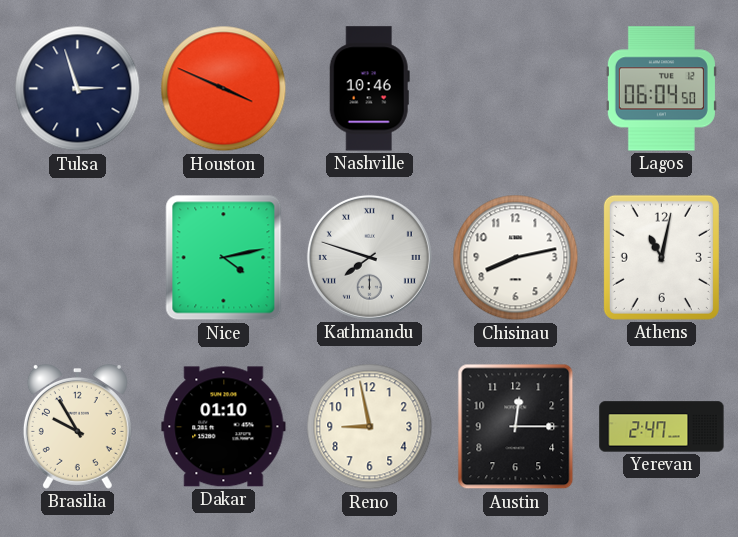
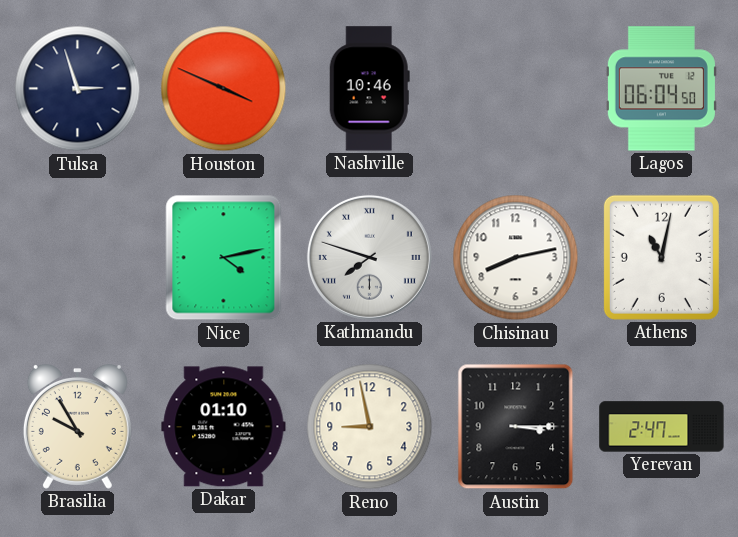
Austin: 12:15 -> 3:15 (516, 427)
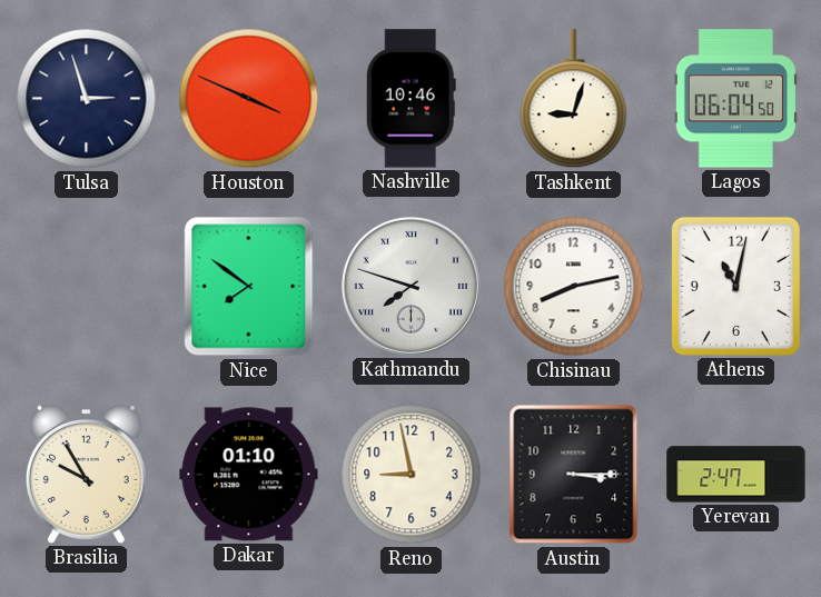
Tashkent: none -> 9:03 (574, 99)
Nice: 4:13 -> 7:51 (249, 287)
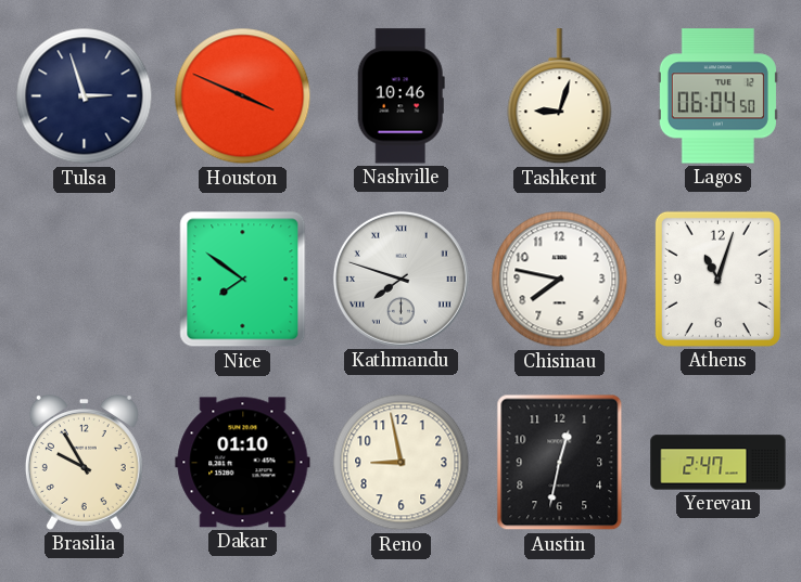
Chisinau: 8:13 -> 7:47 (560, 280)
Athens: 11:02 -> 11:03 (717, 279)
Austin: 3:15 -> 12:32 (560, 463)
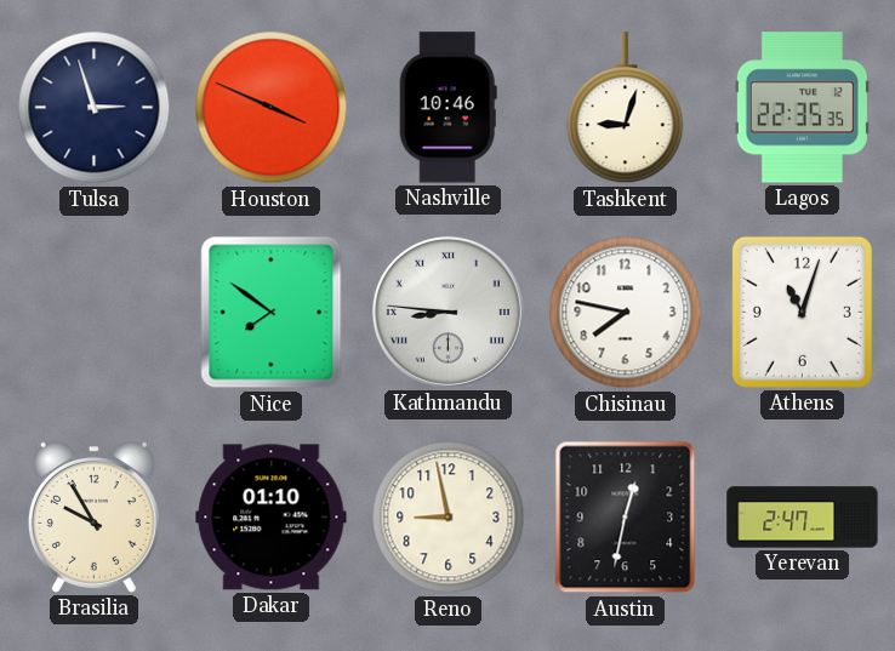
Lagos: 06:04 -> 22:35 (802, 108)
Kathmandu: 7:48 -> 8:46 (447, 312)
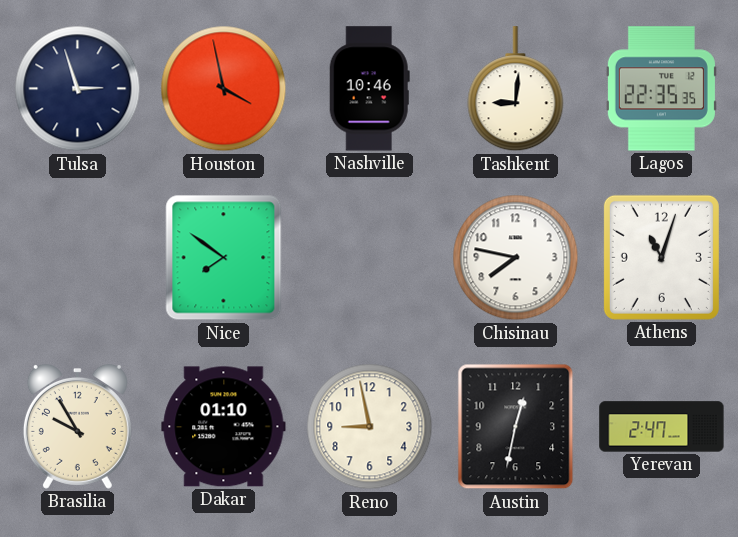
Houston: 3:49 -> 3:58 (224, 89)
Tashkent: 9:03 -> 9:01 (516, 89)
Kathmandu: 8:46 -> none (447, 312)
